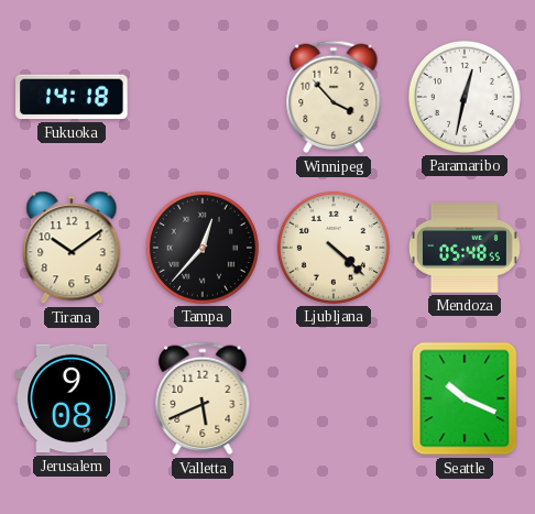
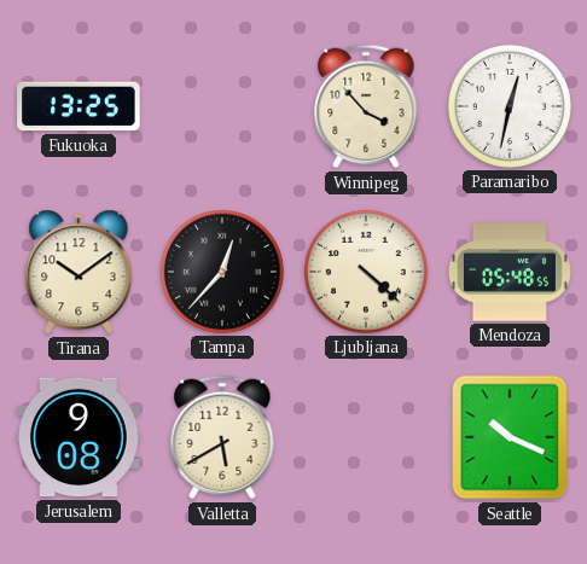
Fukuoka: 14:18 -> 13:25 (79, 106)
Valletta: 5:41 -> 5:40 (222, 437)
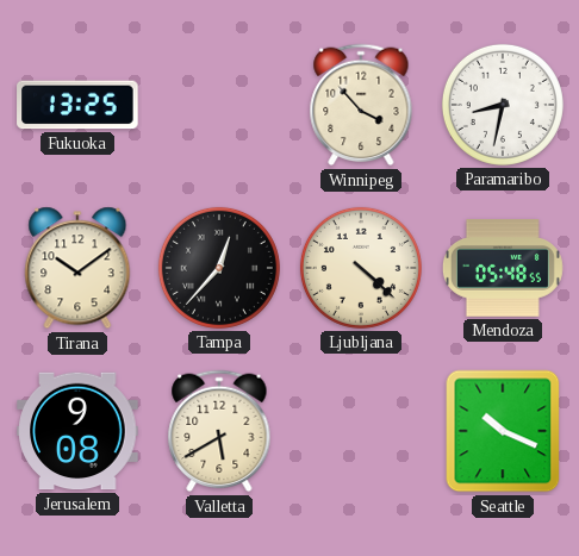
Paramaribo: 12:32 -> 8:32 (503, 105)
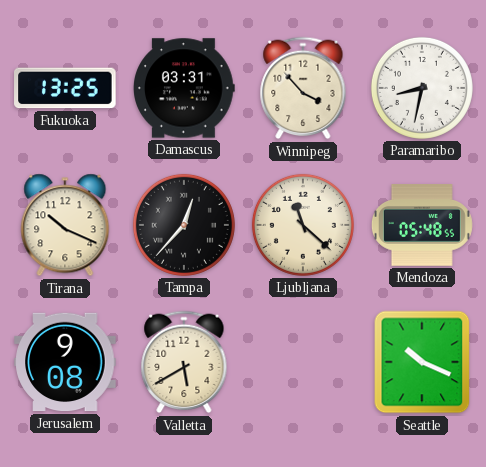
Damascus: none -> 03:31 (184, 88)
Tirana: 10:09 -> 10:19 (65, 225)
Ljubljana: 4:22 -> 11:22 (303, 225)
